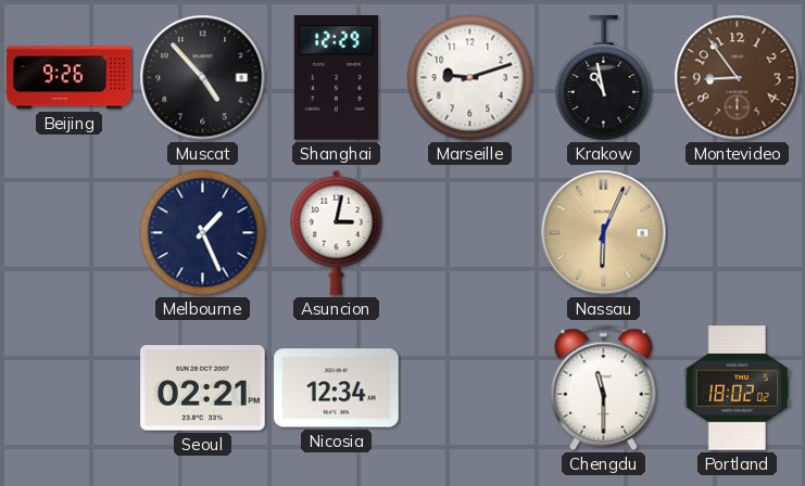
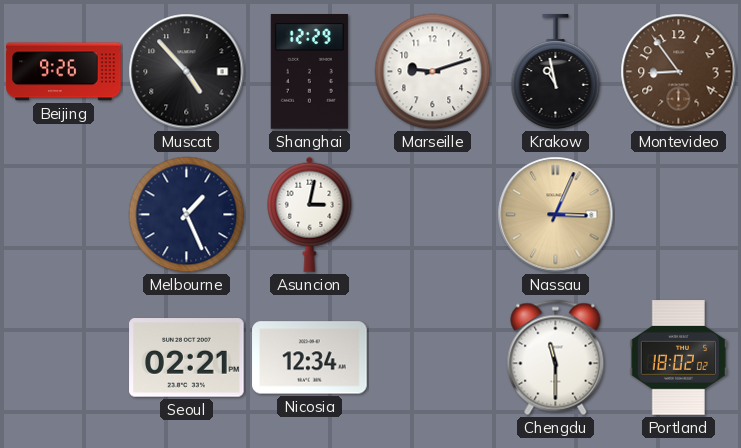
Nassau: 6:04 -> 3:04 (556, 215)
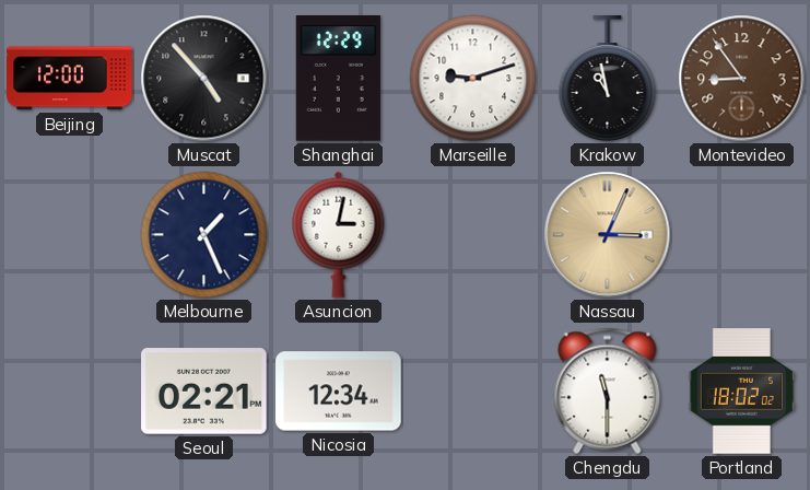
Beijing: 9:26 -> 12:00 (70, 79)
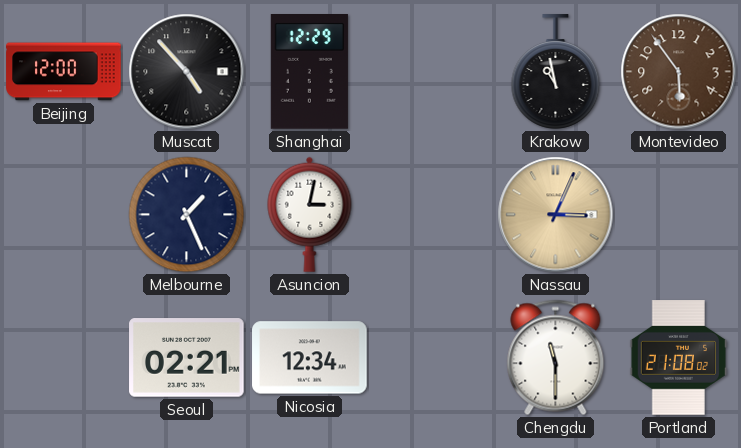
Marseille: 9:12 -> none (473, 79)
Montevideo: 8:54 -> 5:54 (679, 72)
Portland: 18:02 -> 21:08 (679, 358)
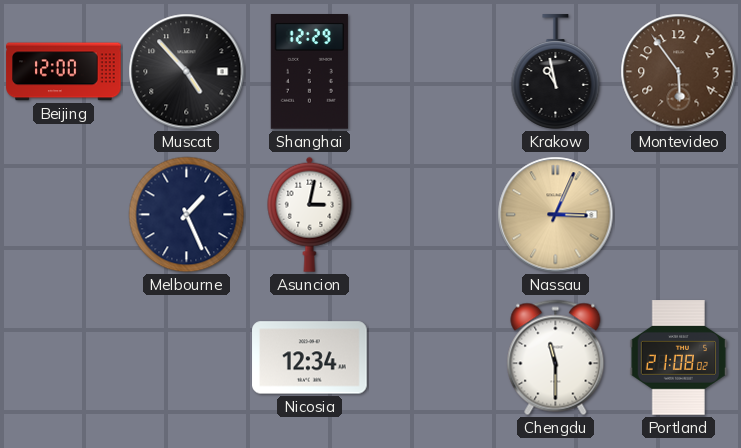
Seoul: 02:21 -> none (187, 358)
